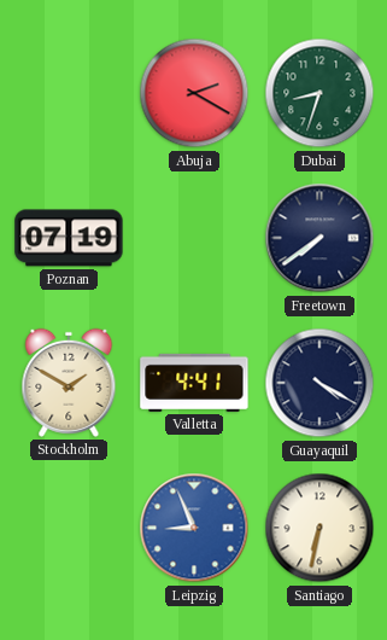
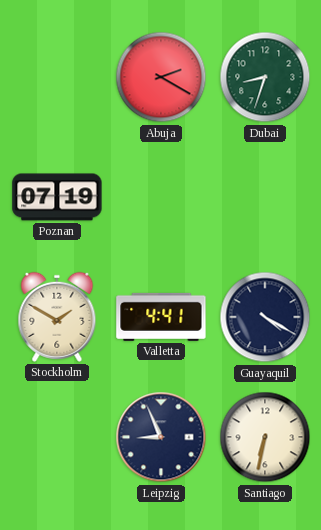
Freetown: 7:39 -> none (319, 238)
Leipzig dial: blue -> navy (161, 437)
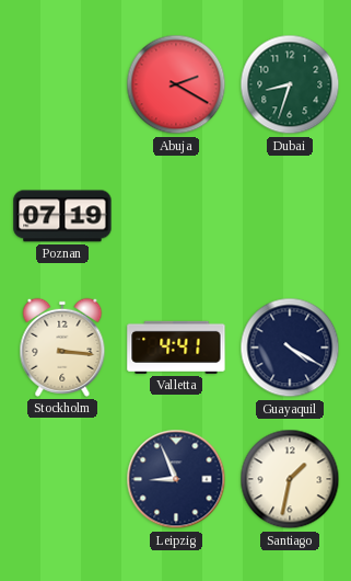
Stockholm: 1:50 -> 3:16 (62, 348)
Santiago: 6:32 -> 1:32 (290, 479)
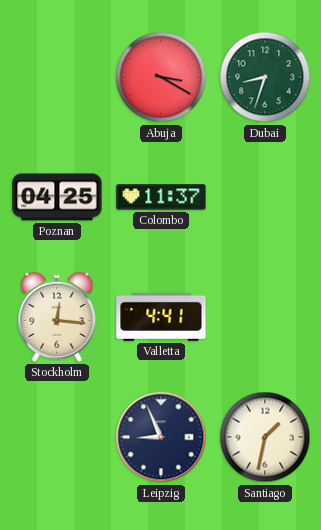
Abuja: 2:20 -> 3:20 (161, 77)
Poznan: 07:19 -> 04:25 (57, 197)
Colombo: none -> 11:37 (161, 197)
Stockholm: 3:16 -> 12:16 (57, 317)
Guayaquil: 4:20 -> none (290, 348)
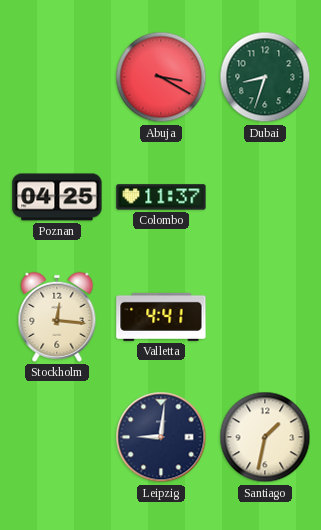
Leipzig: 8:56 -> 9:01 (161, 437)
